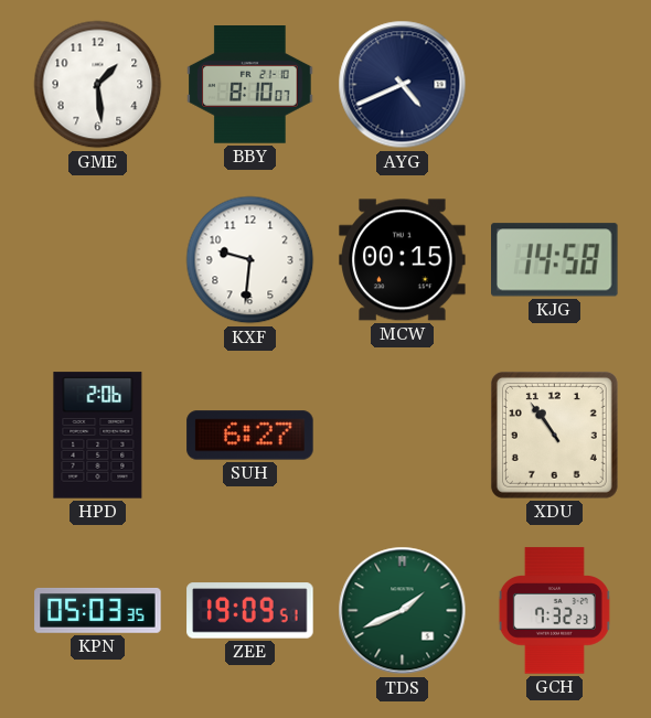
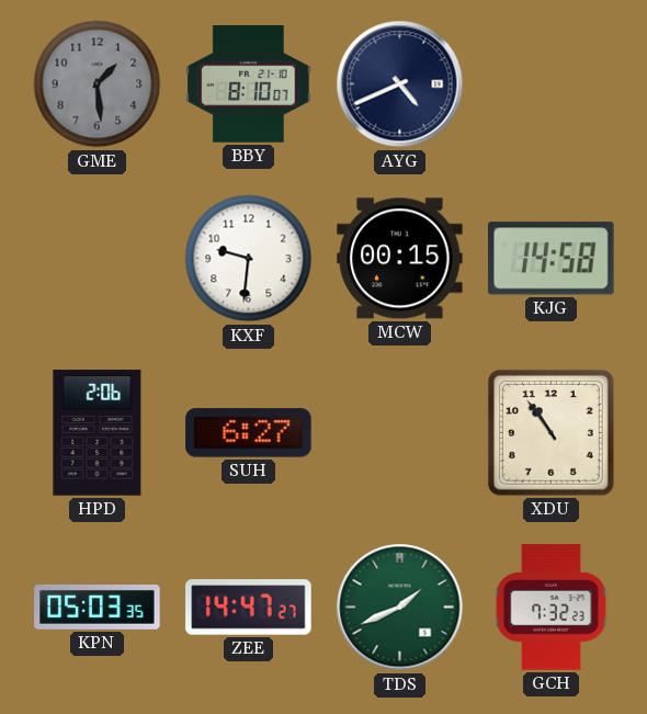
GME dial: white -> grey (98, 84)
ZEE: 19:09 -> 14:47 (249, 608)
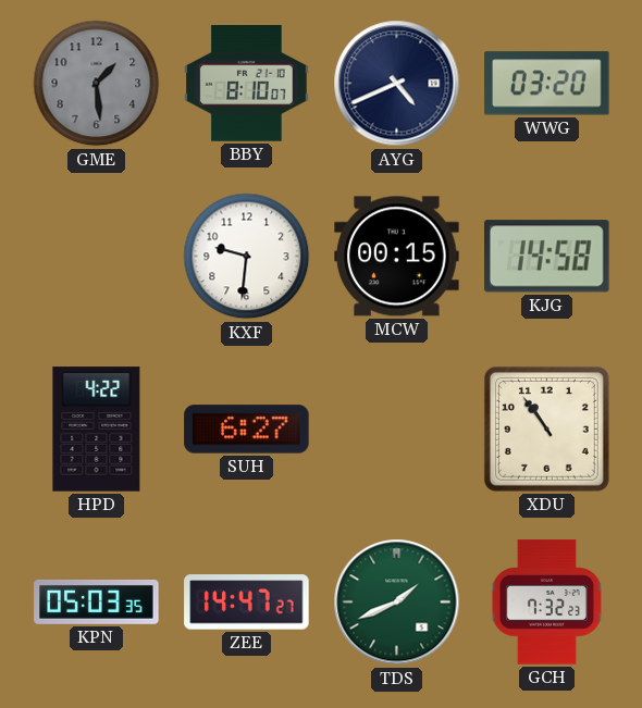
WWG: none -> 03:20 (547, 84)
HPD: 2:06 -> 4:22 (97, 430)
